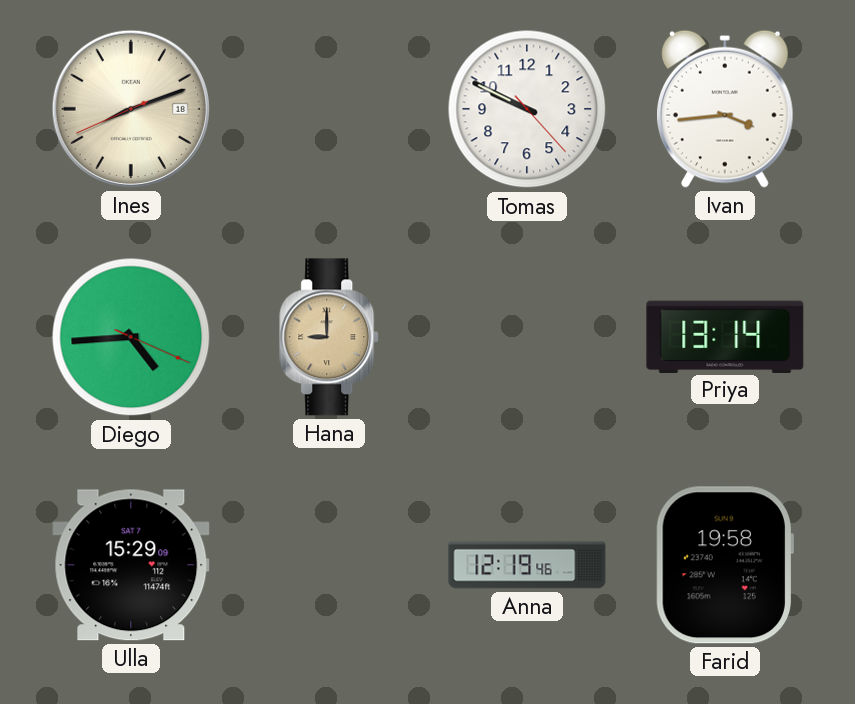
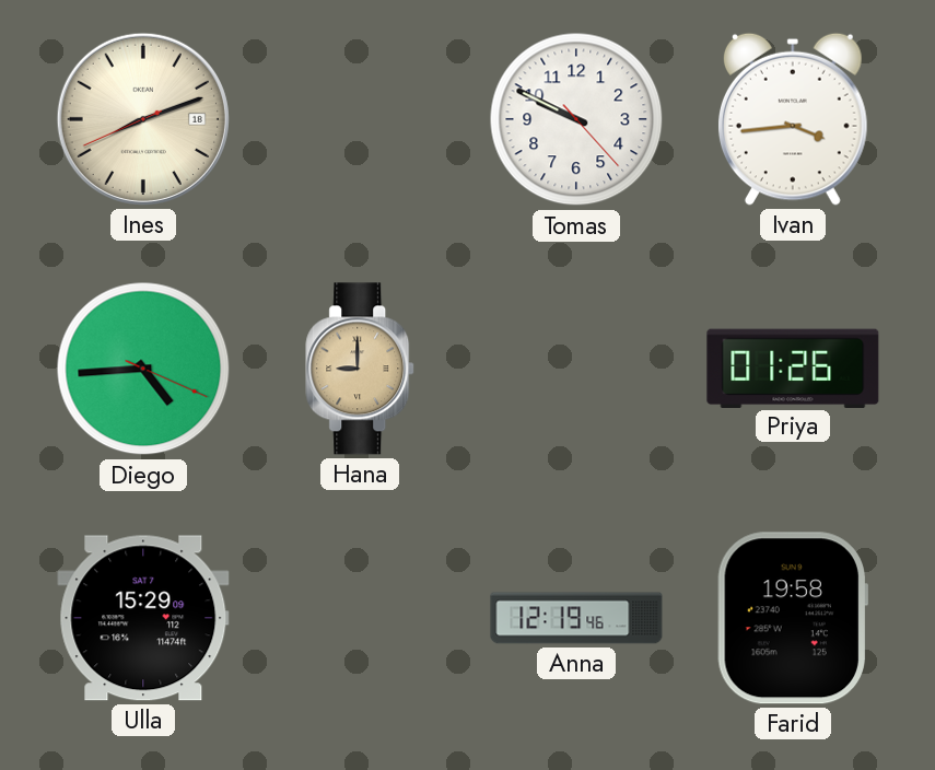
Priya: 13:14 -> 01:26 (793, 367)
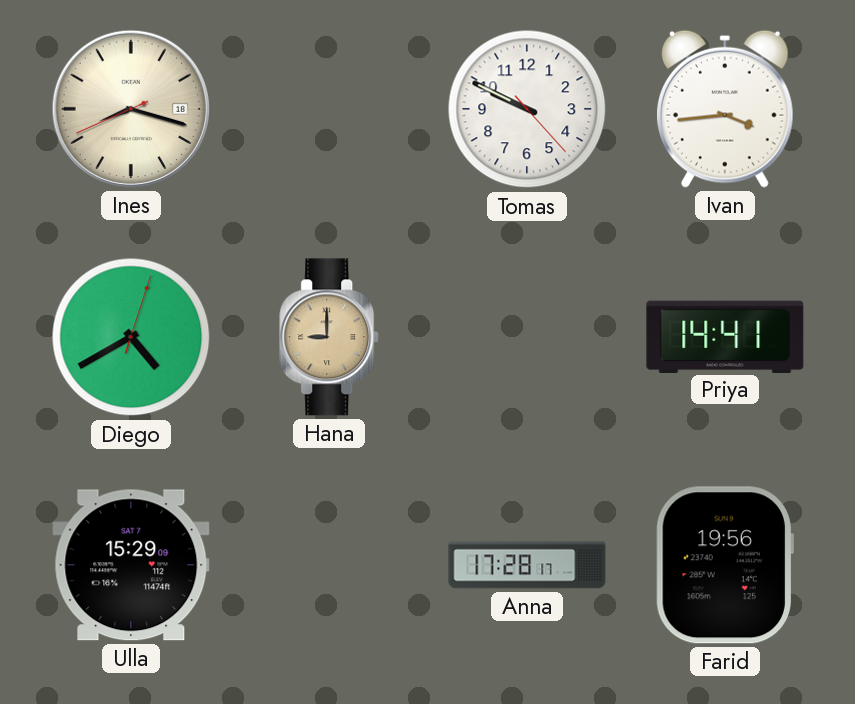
Ines: 8:11 -> 8:17 (131, 109)
Diego: 4:44 -> 4:40 (131, 337)
Priya: 01:26 -> 14:41 (725, 336)
Anna: 12:19 -> 17:28 (527, 565)
Farid: 19:58 -> 19:56 (725, 565)
